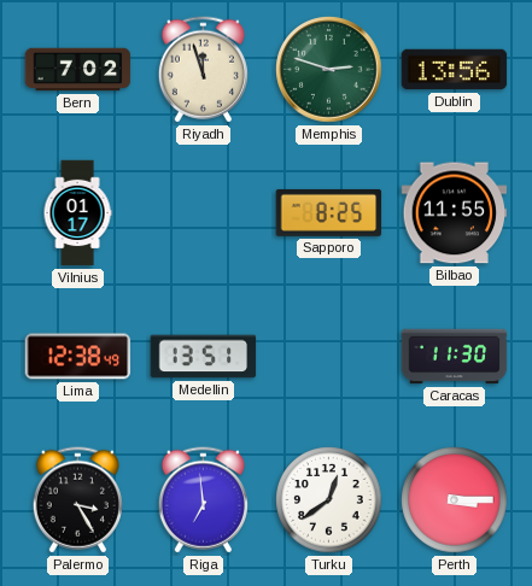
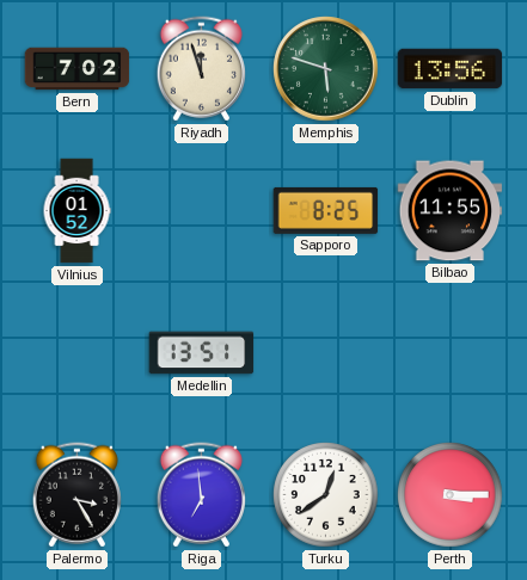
Memphis: 2:48 -> 5:48 (326, 69)
Vilnius: 01:17 -> 01:52 (76, 211)
Lima: 12:38 -> none (78, 357)
Caracas: 11:30 -> none (455, 357)
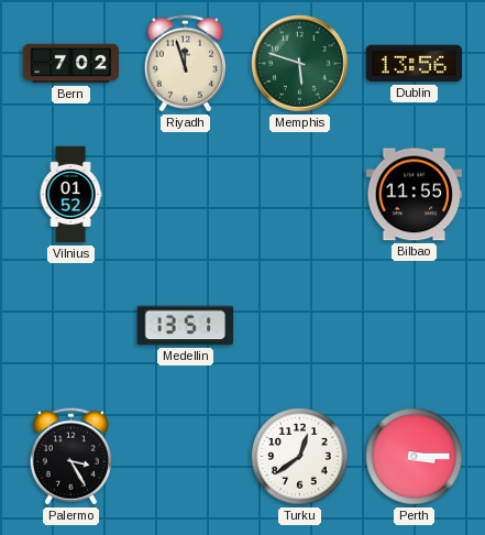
Sapporo: 8:25 -> none (326, 210)
Riga: 6:59 -> none (201, 495)
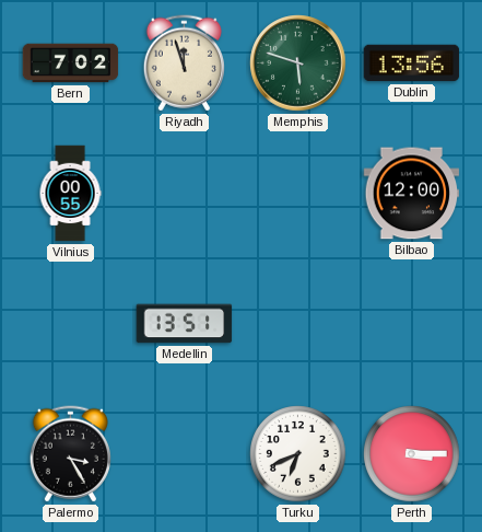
Vilnius: 01:52 -> 00:55 (70, 194)
Bilbao: 11:55 -> 12:00 (412, 194)
Turku: 12:39 -> 6:41 (298, 454)
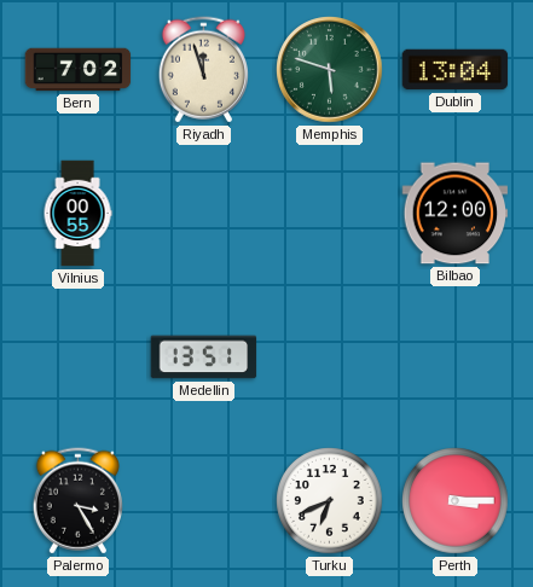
Dublin: 13:56 -> 13:04 (456, 70)
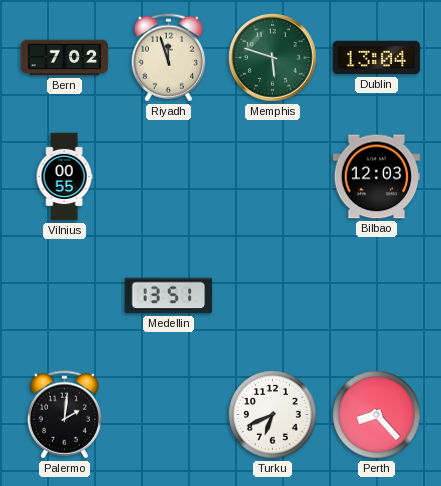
Bilbao: 12:00 -> 12:03 (377, 177)
Palermo: 3:25 -> 2:01 (64, 415)
Perth: 3:15 -> 8:23 (377, 415)
